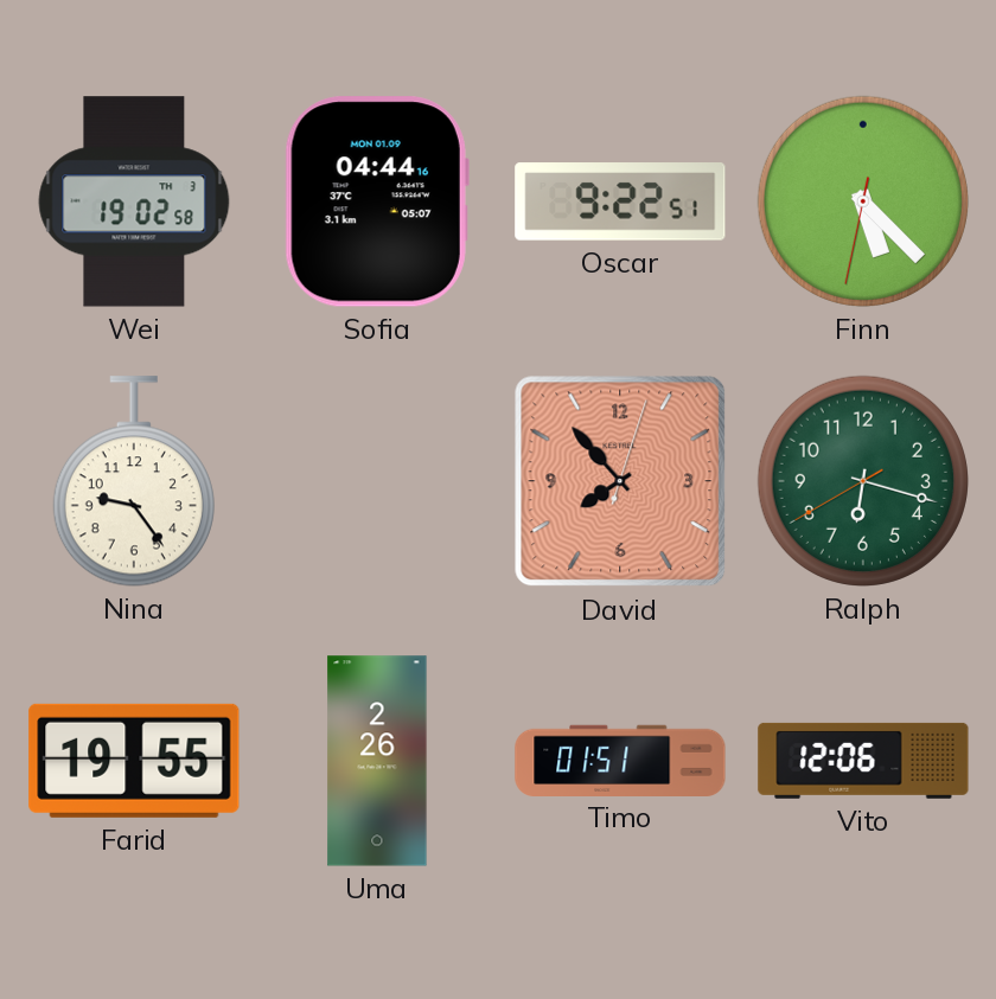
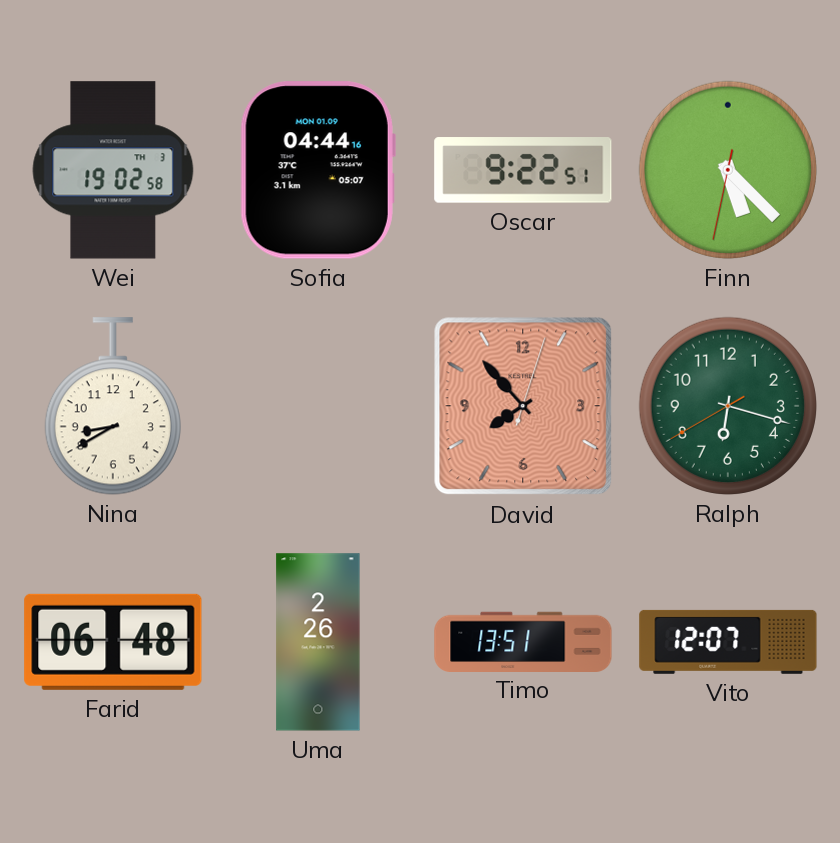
Nina: 9:24 -> 8:40 (113, 406)
Farid: 19:55 -> 06:48 (113, 642)
Timo: 01:51 -> 13:51 (523, 641)
Vito: 12:06 -> 12:07 (728, 642)
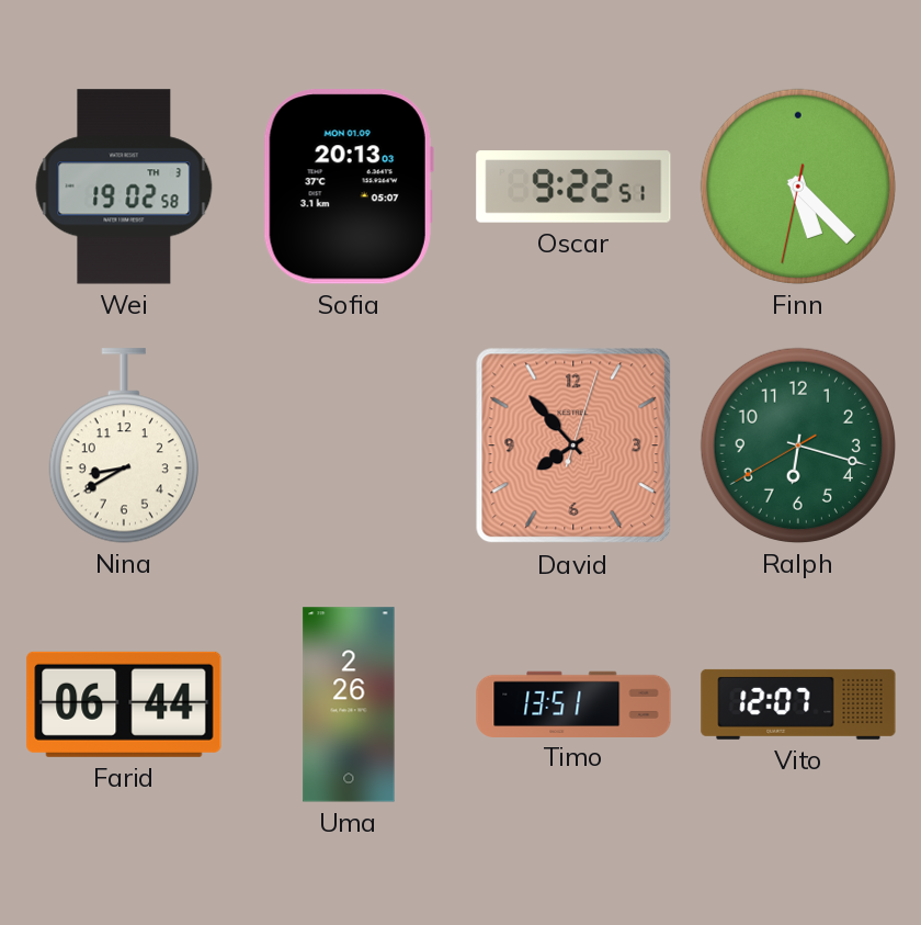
Sofia: 04:44 -> 20:13 (349, 187)
Farid: 06:48 -> 06:44 (124, 704)
